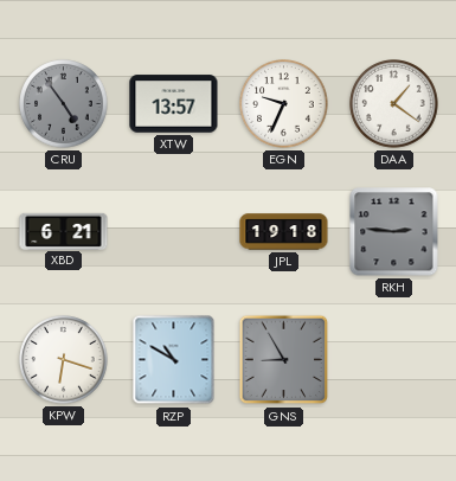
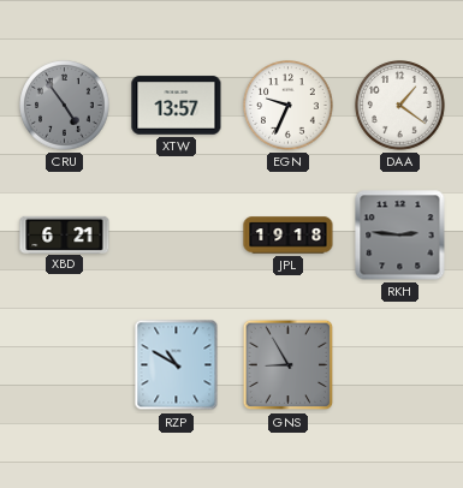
KPW: 6:18 -> none (64, 360)
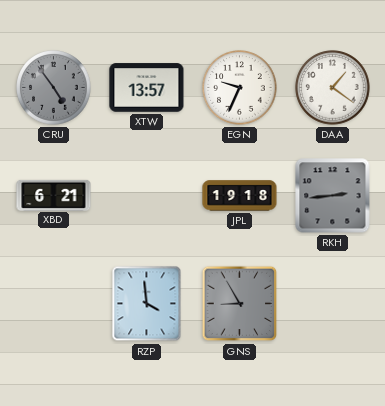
RKH: 2:46 -> 2:44 (333, 196)
RZP: 10:50 -> 3:59 (147, 304)
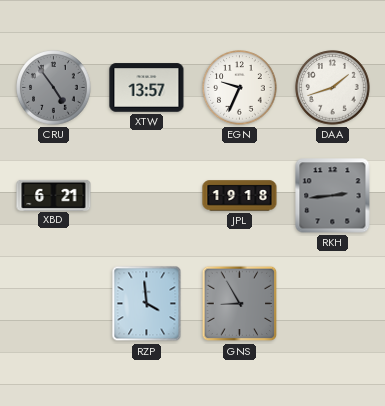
DAA: 1:21 -> 1:42 (333, 88)
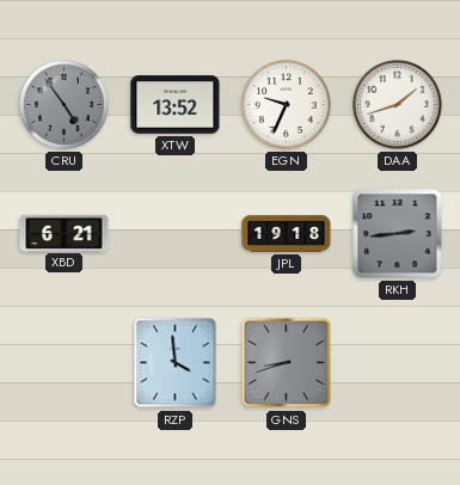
XTW: 13:57 -> 13:52 (176, 105)
GNS: 8:55 -> 8:42 (287, 363)
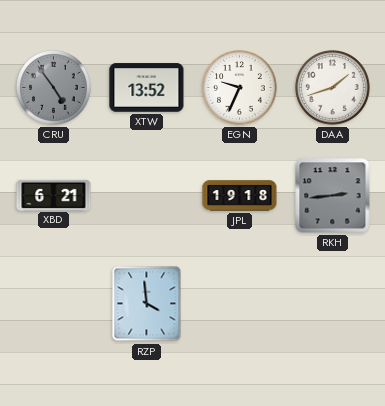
GNS: 8:42 -> none (287, 363)
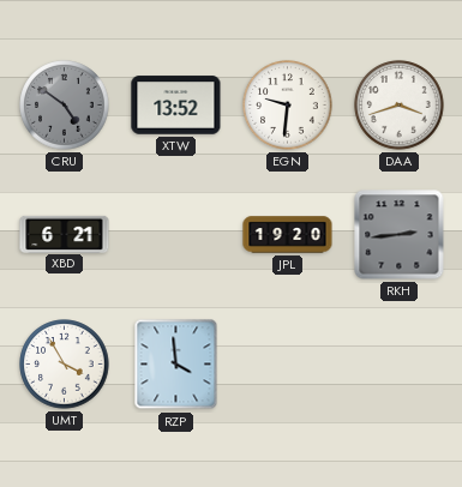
CRU: 4:54 -> 4:51 (65, 106)
EGN: 9:34 -> 9:31 (288, 106)
DAA: 1:42 -> 3:42 (400, 106)
JPL: 19:18 -> 19:20 (288, 235)
UMT: none -> 3:55 (65, 365)
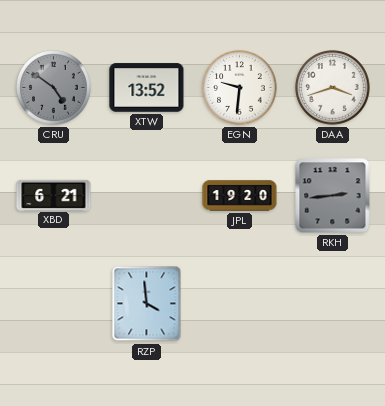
UMT: 3:55 -> none (65, 365)
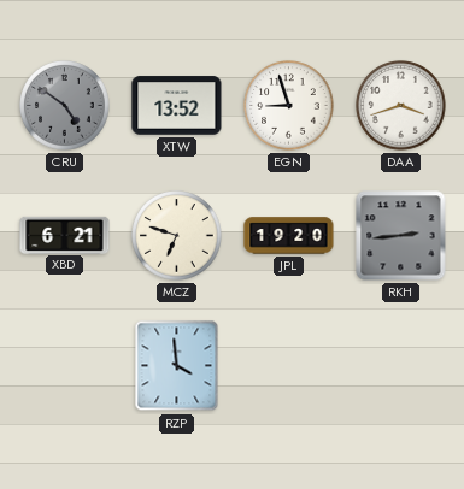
EGN: 9:31 -> 8:57 (289, 106)
MCZ: none -> 6:48 (177, 236)
